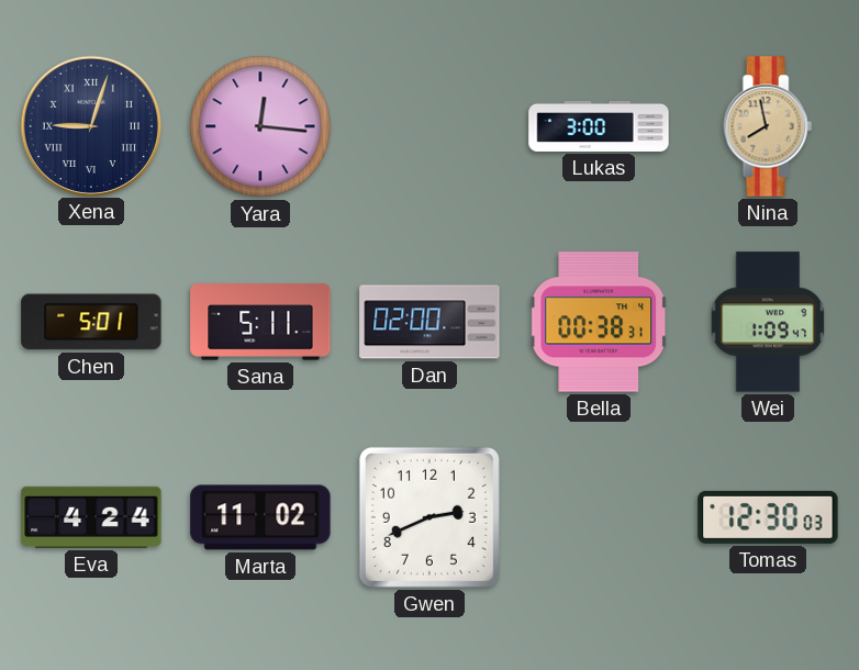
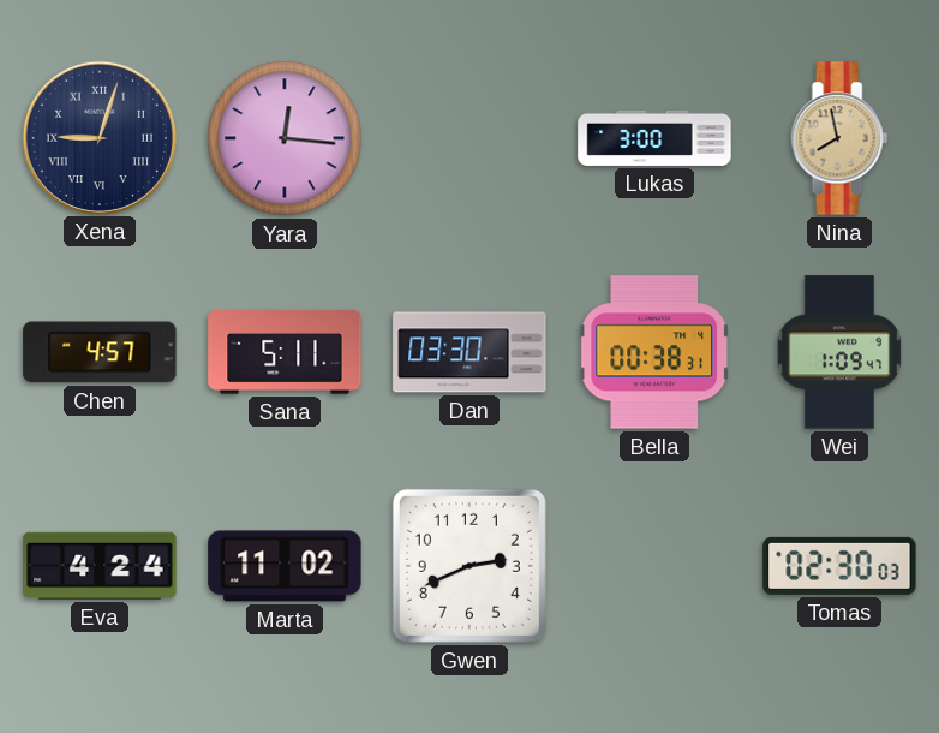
Chen: 5:01 -> 4:57 (100, 352)
Dan: 02:00 -> 03:30 (469, 352)
Tomas: 12:30 -> 02:30 (839, 566)
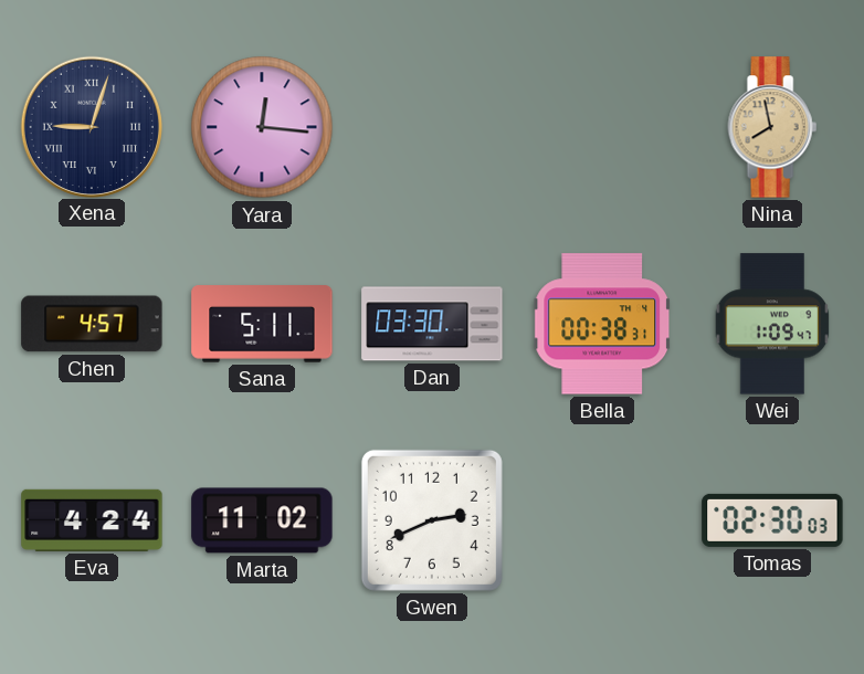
Lukas: 3:00 -> none (654, 138)
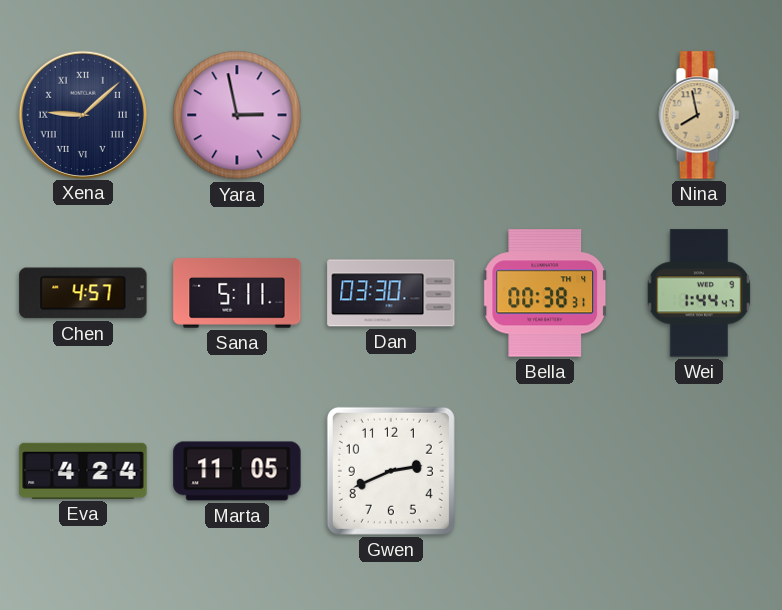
Xena: 9:03 -> 9:08 (82, 114)
Yara: 12:16 -> 2:58 (237, 115)
Wei: 1:09 -> 1:44 (699, 293)
Marta: 11:02 -> 11:05 (237, 471)
Tomas: 02:30 -> none (772, 520)
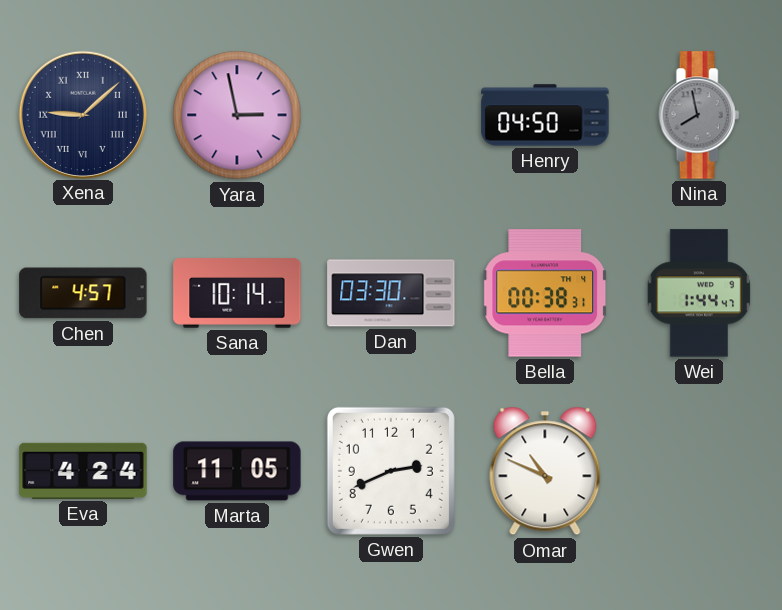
Henry: none -> 04:50 (545, 115)
Nina dial: champagne -> grey (699, 115)
Sana: 5:11 -> 10:14 (237, 293)
Omar: none -> 10:49 (545, 471)
